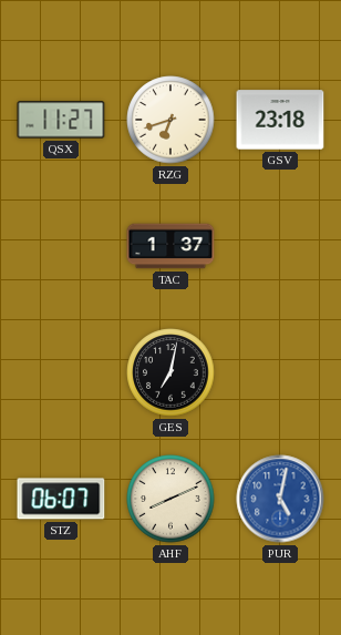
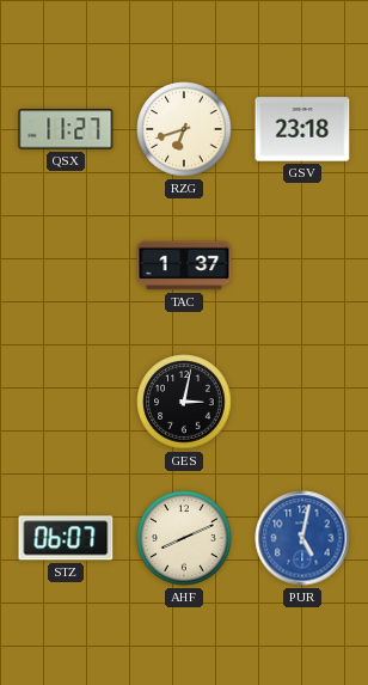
GES: 7:02 -> 3:02 (184, 402)
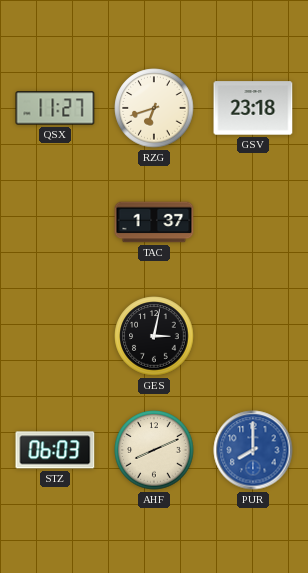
STZ: 06:07 -> 06:03 (55, 450)
PUR: 5:02 -> 8:00 (253, 450)
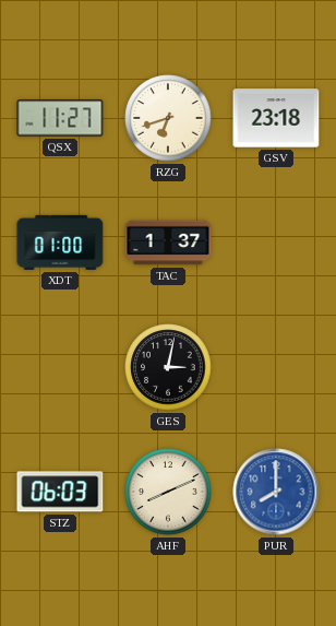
XDT: none -> 01:00 (60, 243)
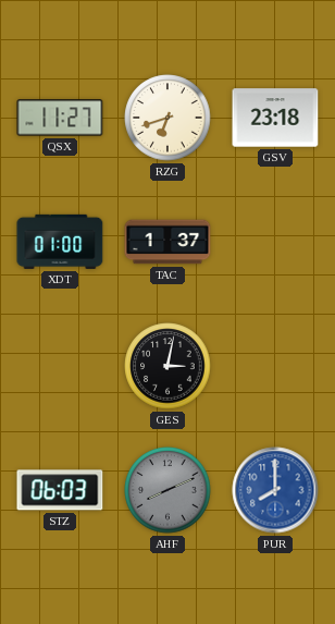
AHF dial: cream -> grey (167, 490)
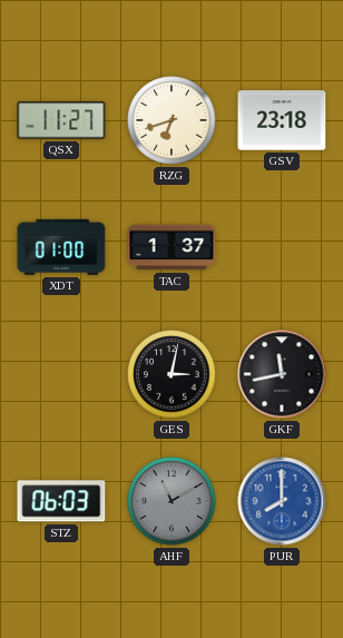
GKF: none -> 11:43 (282, 374)
AHF: 8:11 -> 11:10 (171, 501)
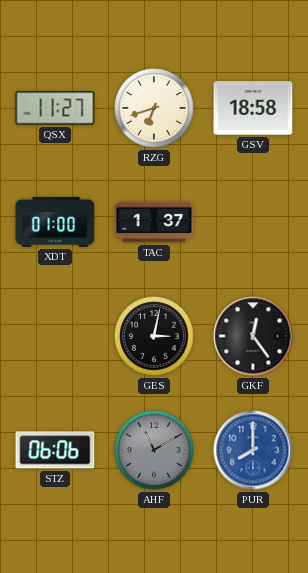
GSV: 23:18 -> 18:58 (253, 108)
GKF: 11:43 -> 12:24 (253, 336)
STZ: 06:03 -> 06:06 (55, 450)
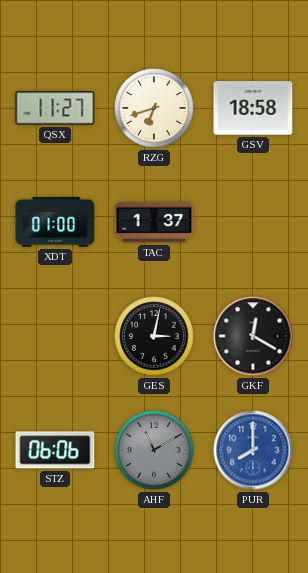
GKF: 12:24 -> 12:20 (253, 336)
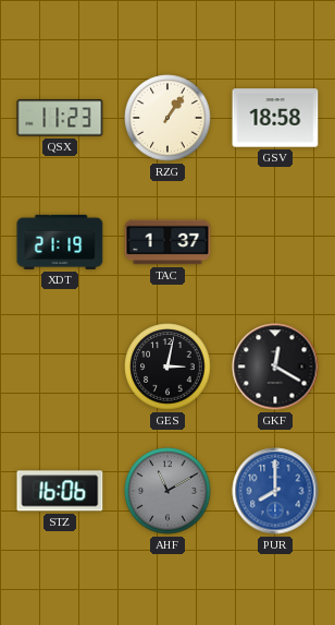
QSX: 11:27 -> 11:23 (60, 118)
RZG: 6:42 -> 1:06 (167, 118)
XDT: 01:00 -> 21:19 (60, 242)
STZ: 06:06 -> 16:06 (60, 491)
